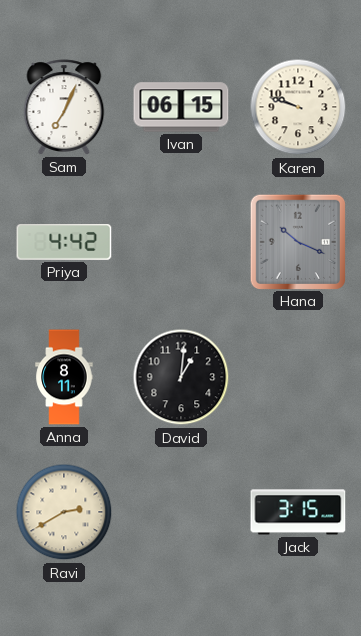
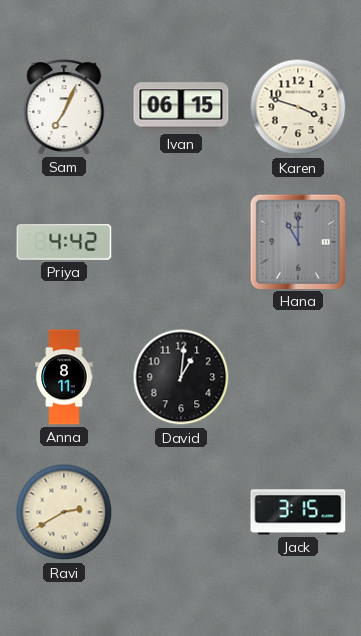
Karen: 9:48 -> 3:48 (298, 107)
Hana: 10:19 -> 11:00 (297, 241)
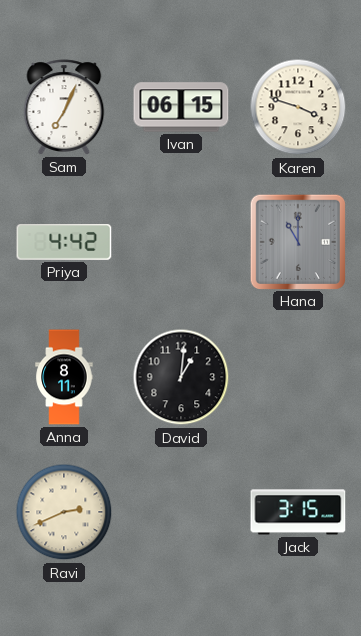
Ravi: 2:40 -> 2:41 (64, 512)
